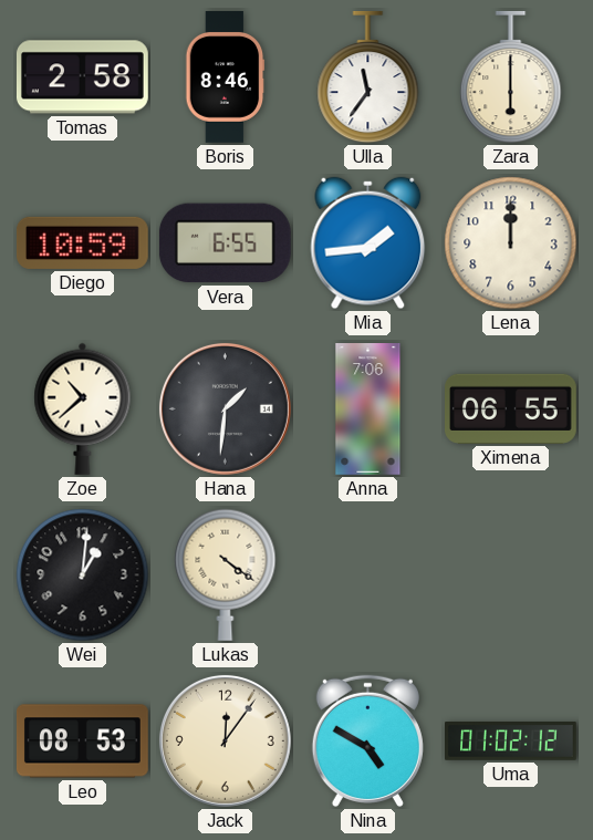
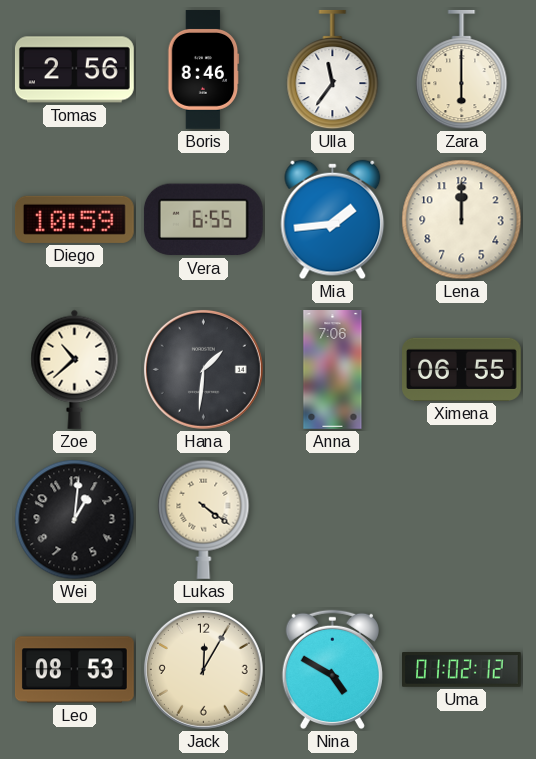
Tomas: 2:58 -> 2:56 (74, 70)
Jack: 12:06 -> 12:05 (203, 669)
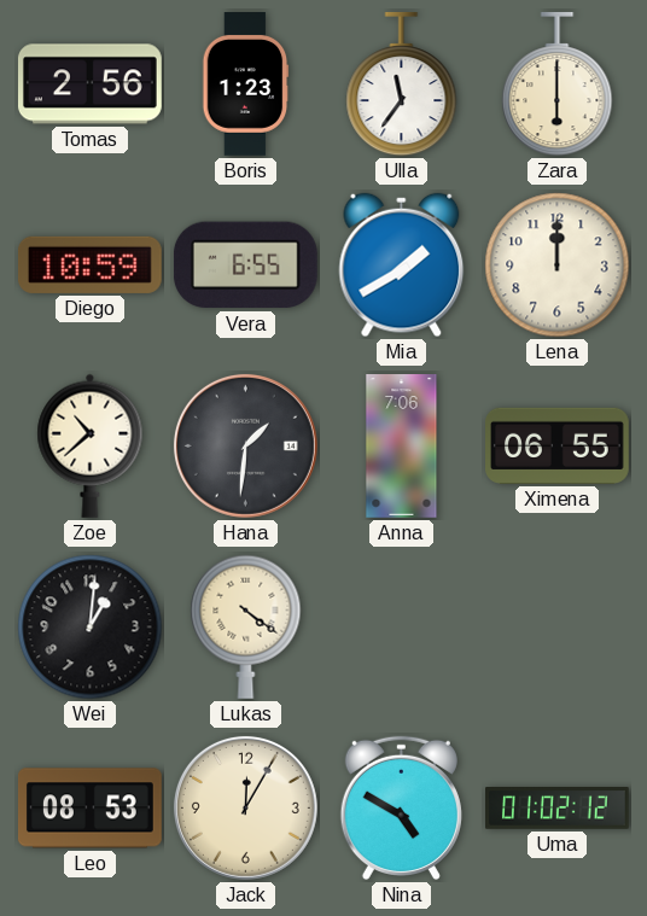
Boris: 8:46 -> 1:23 (246, 84)
Mia: 1:44 -> 1:40 (402, 266)
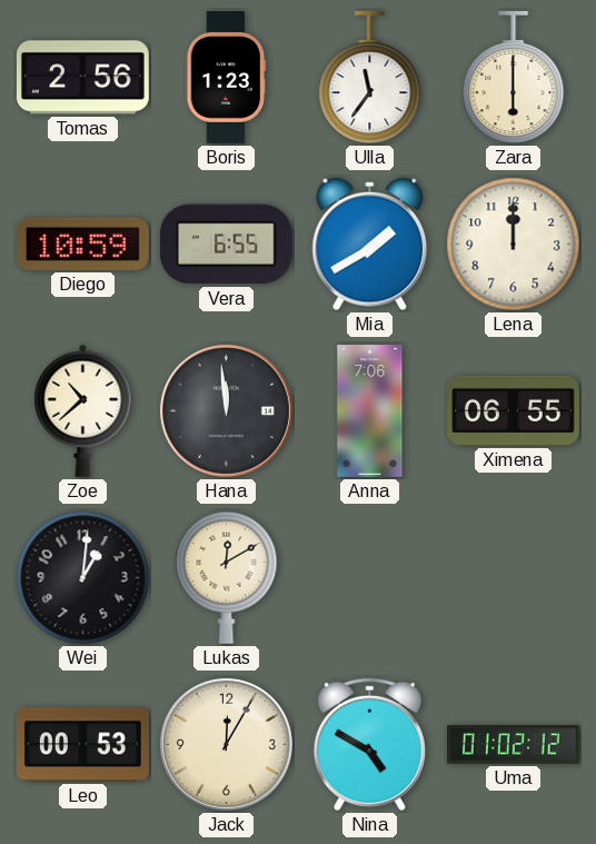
Hana: 1:31 -> 11:59 (226, 410)
Lukas: 4:21 -> 12:10 (227, 577)
Leo: 08:53 -> 00:53 (83, 745)
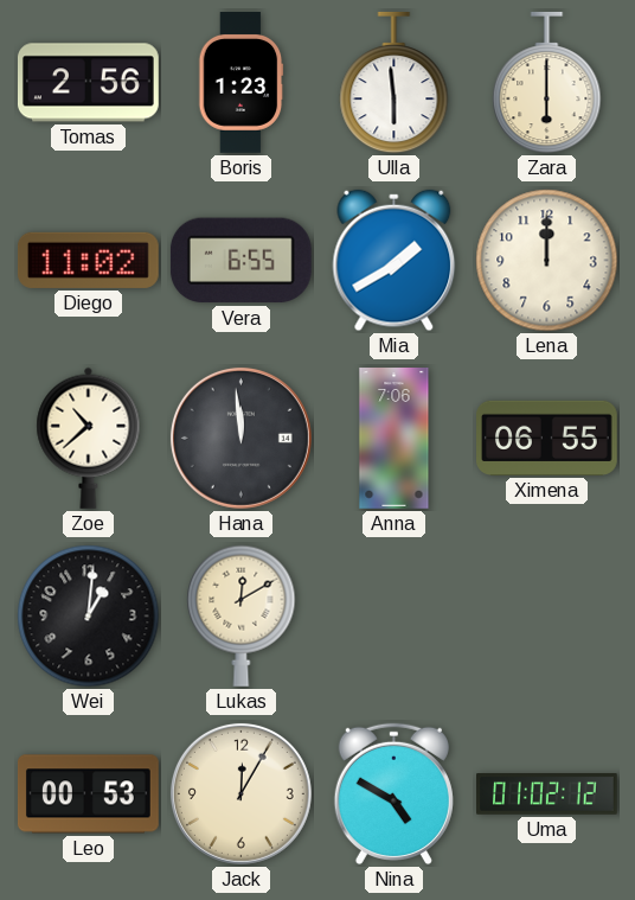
Ulla: 11:36 -> 5:59 (395, 83)
Diego: 10:59 -> 11:02 (88, 260)
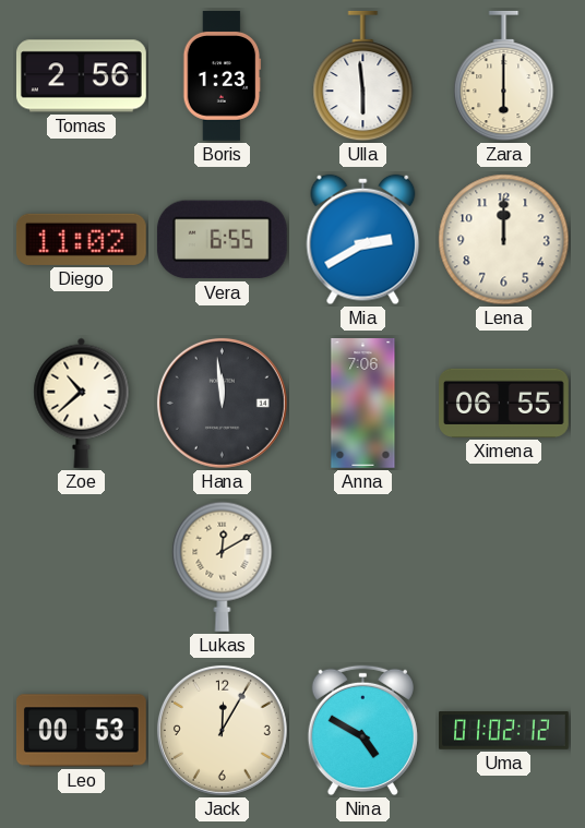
Mia: 1:40 -> 2:40 (363, 240)
Wei: 1:01 -> none (89, 617)
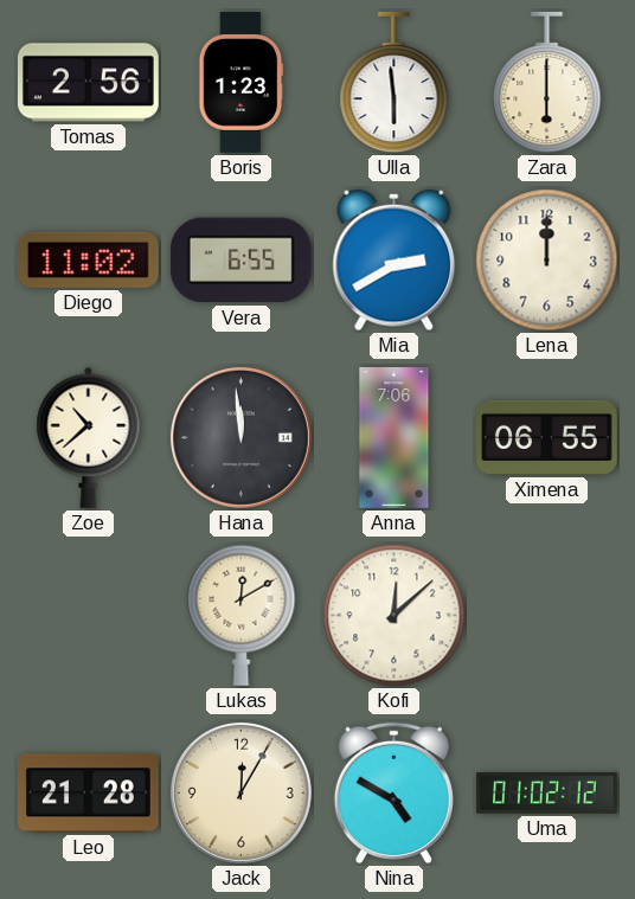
Kofi: none -> 12:08 (395, 616)
Leo: 00:53 -> 21:28 (89, 794)
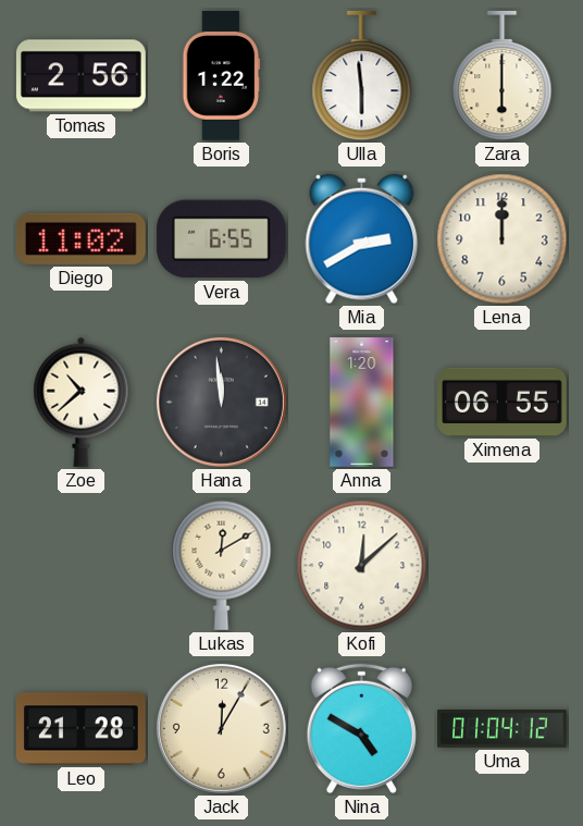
Boris: 1:23 -> 1:22 (222, 76)
Anna: 7:06 -> 1:20 (362, 403)
Uma: 01:02 -> 01:04 (503, 729)
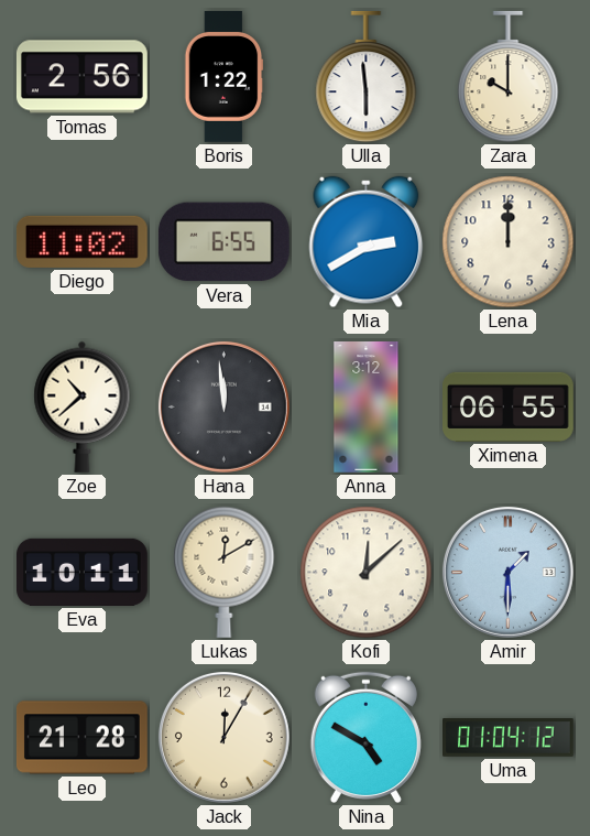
Zara: 6:00 -> 10:00 (509, 77)
Anna: 1:20 -> 3:12 (367, 408)
Eva: none -> 10:11 (83, 572)
Amir: none -> 1:30 (507, 572)
